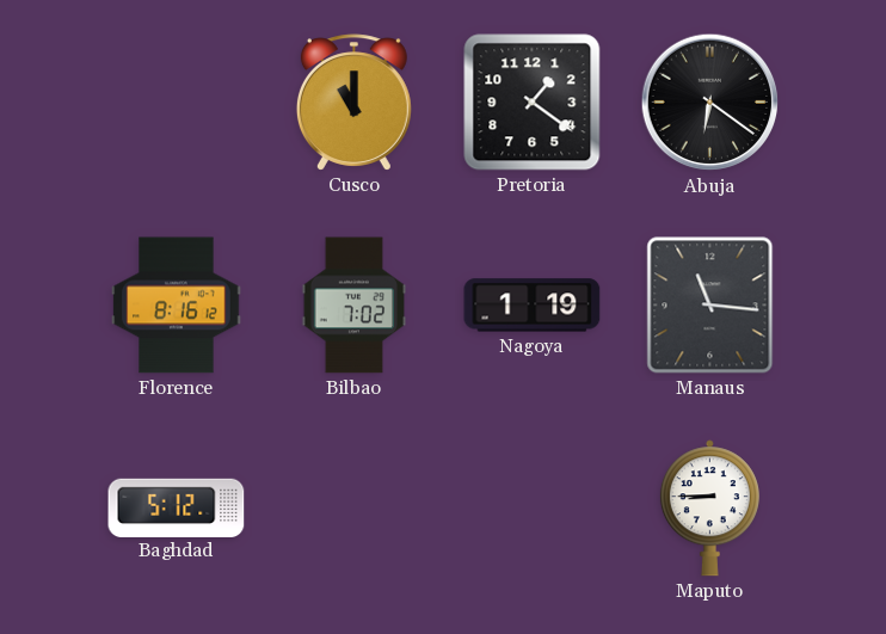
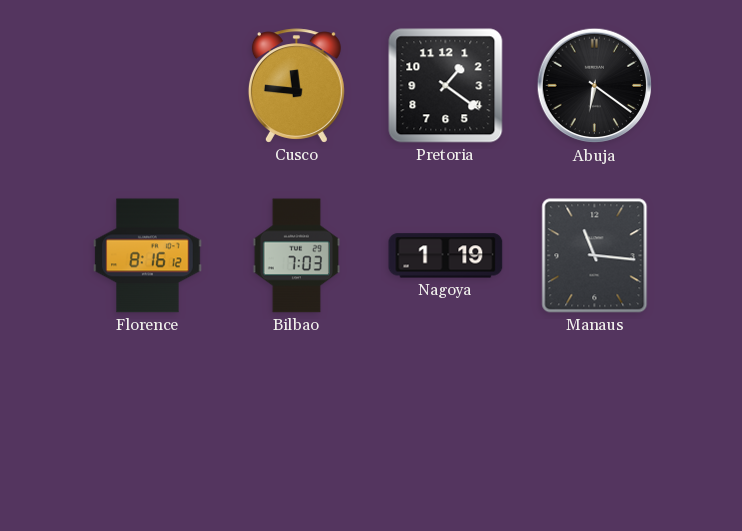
Cusco: 11:00 -> 11:46 (296, 86)
Bilbao: 7:02 -> 7:03 (296, 256)
Baghdad: 5:12 -> none (177, 507)
Maputo: 8:45 -> none (709, 509)
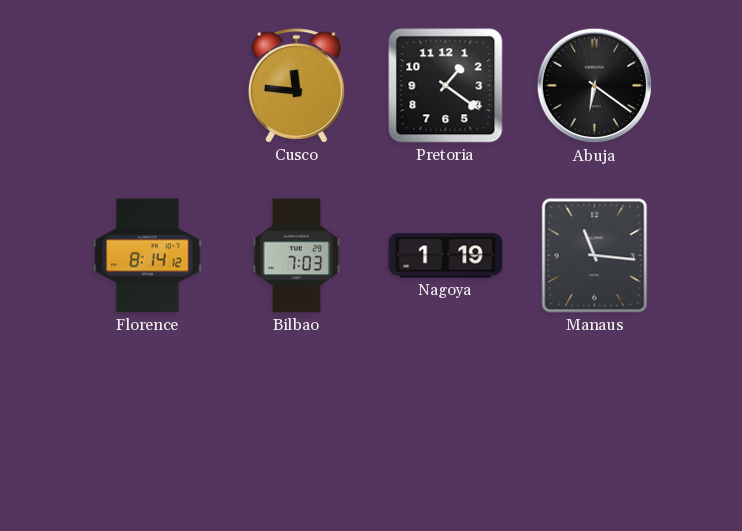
Florence: 8:16 -> 8:14 (148, 256)
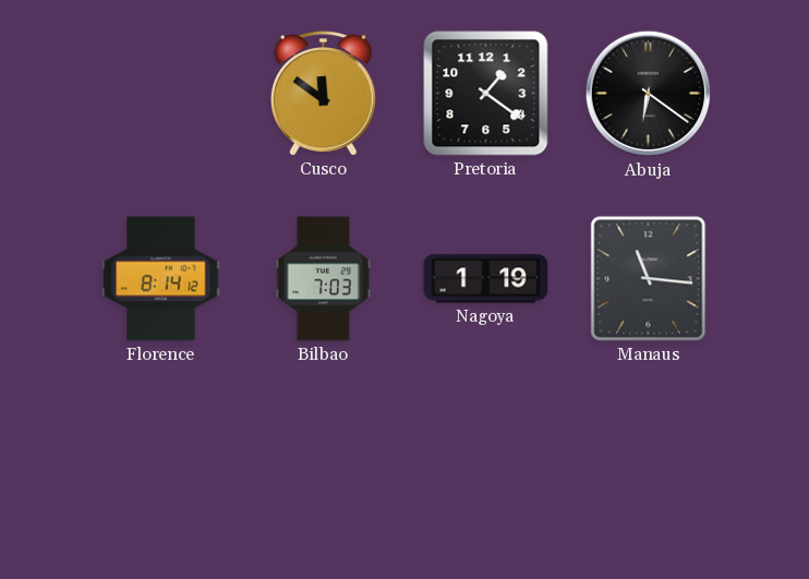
Cusco: 11:46 -> 11:51 (323, 94)
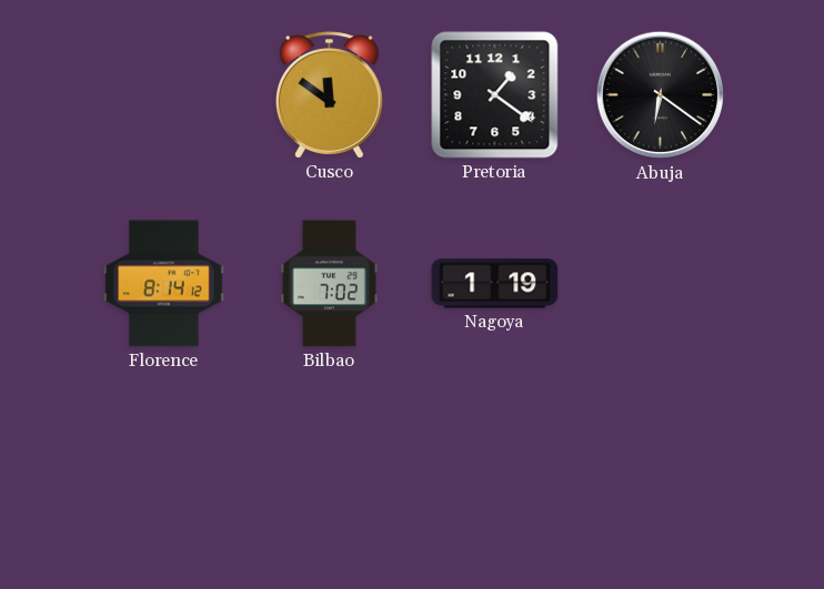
Bilbao: 7:03 -> 7:02 (329, 284)
Manaus: 11:16 -> none (649, 279)
